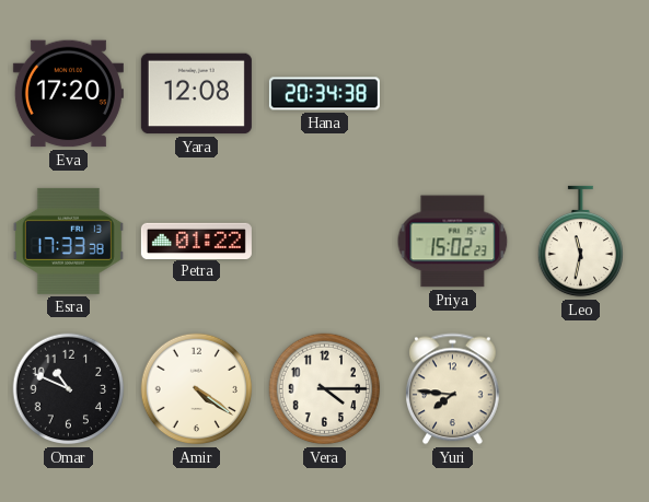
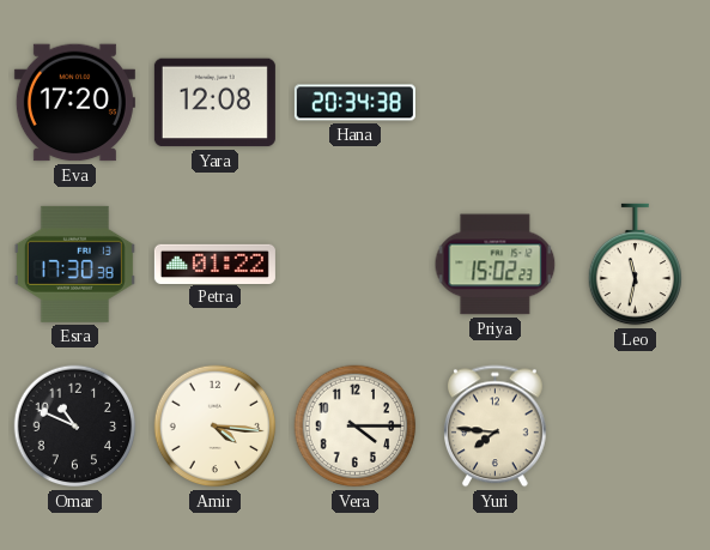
Esra: 17:33 -> 17:30 (74, 264)
Amir: 4:21 -> 4:16 (216, 427)
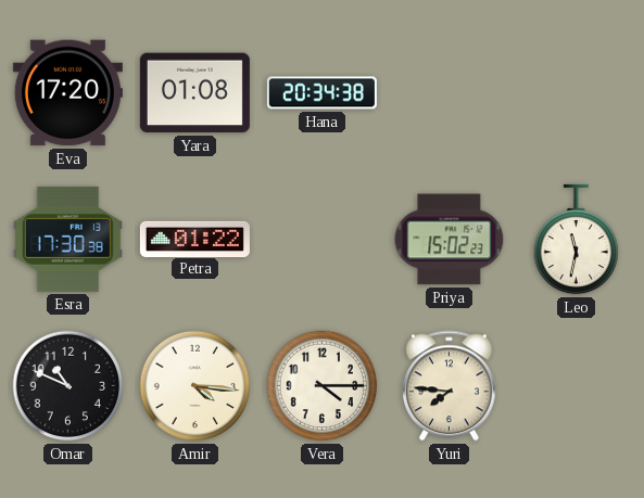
Yara: 12:08 -> 01:08 (194, 93)
